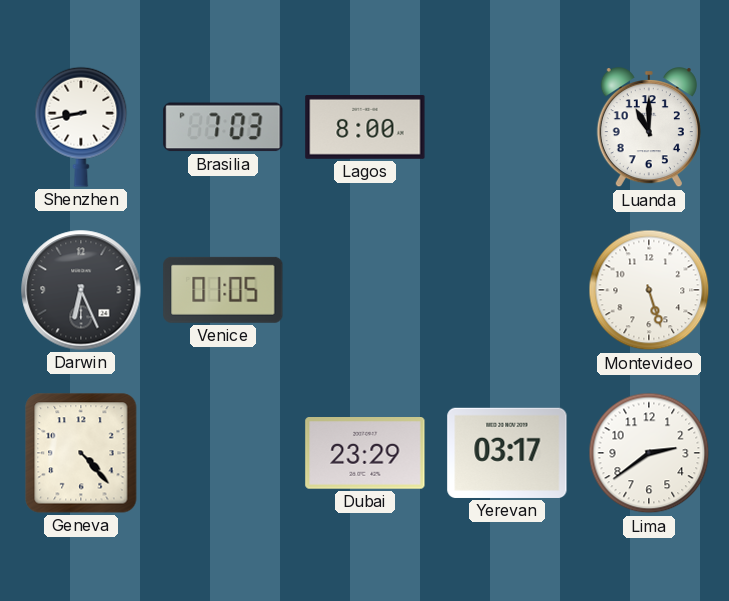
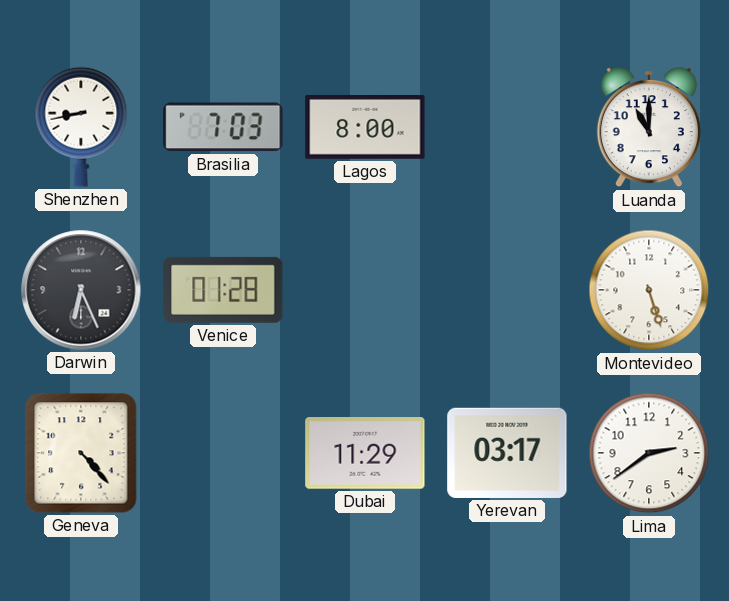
Venice: 01:05 -> 01:28 (223, 290)
Dubai: 23:29 -> 11:29 (365, 454)
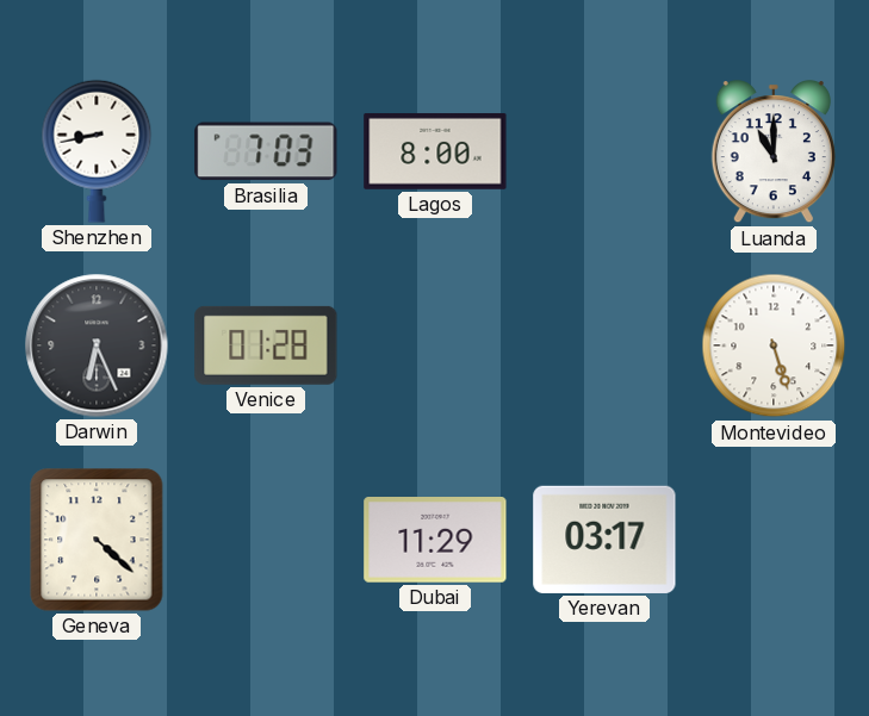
Geneva: 4:23 -> 4:22 (97, 540)
Lima: 2:39 -> none (649, 453)
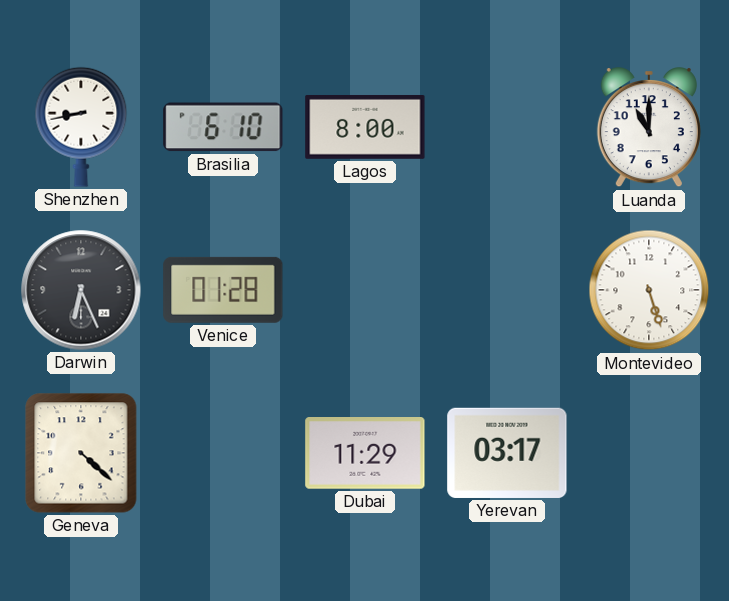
Brasilia: 7:03 -> 6:10 (223, 127)
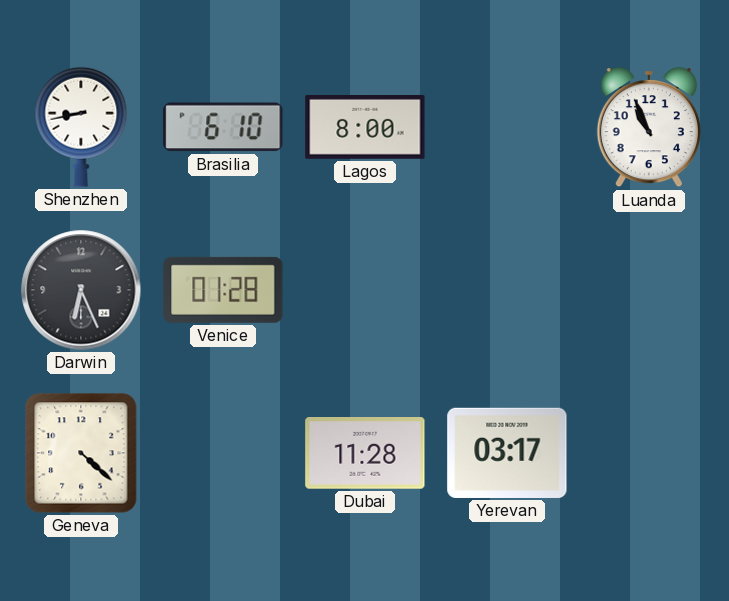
Luanda: 11:00 -> 10:56 (649, 128)
Montevideo: 5:27 -> none (649, 290)
Dubai: 11:29 -> 11:28 (365, 454)
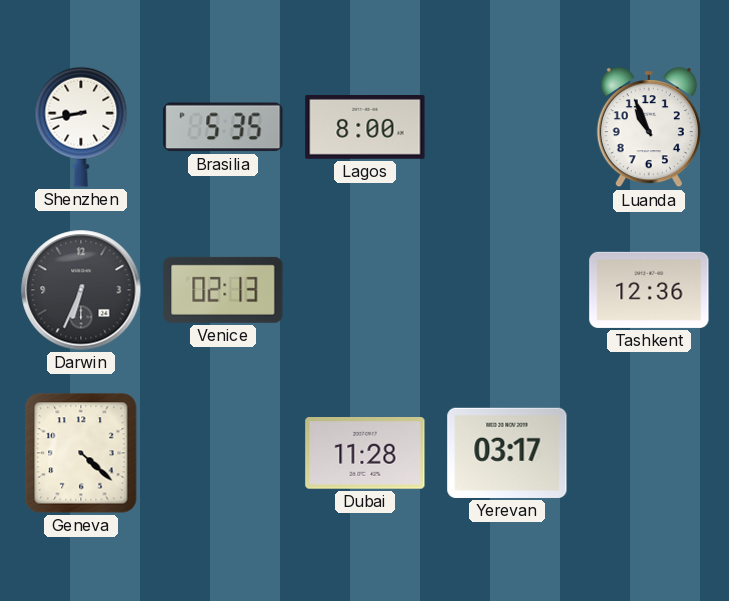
Brasilia: 6:10 -> 5:35 (223, 127)
Darwin: 6:26 -> 6:34 (81, 290)
Venice: 01:28 -> 02:13 (223, 290)
Tashkent: none -> 12:36 (649, 290)
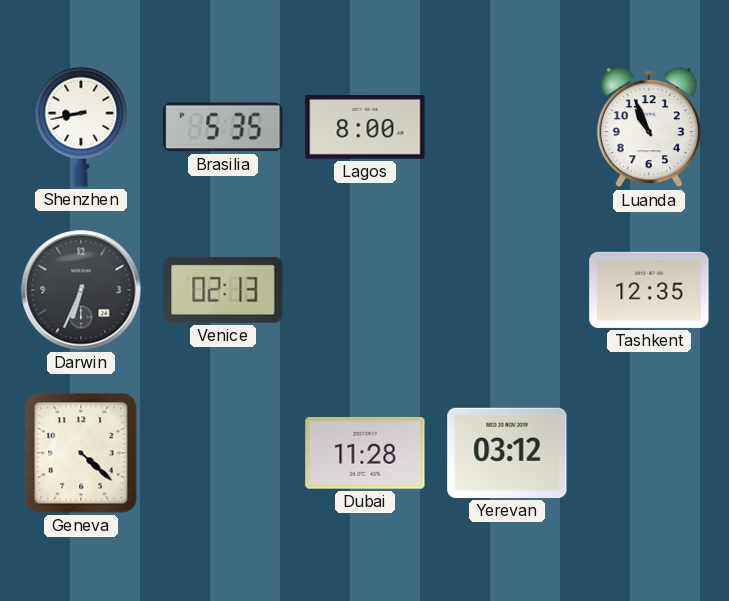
Tashkent: 12:36 -> 12:35 (649, 290)
Yerevan: 03:17 -> 03:12 (507, 453)
